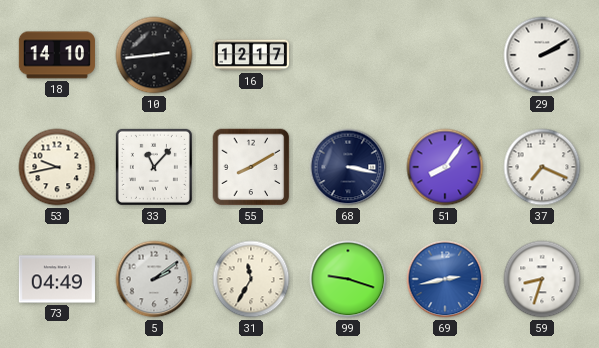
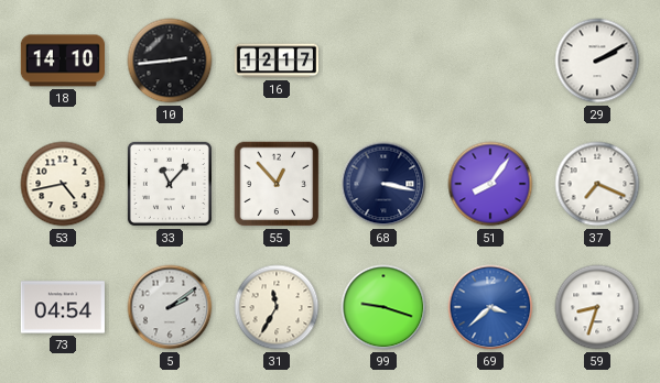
53: 9:43 -> 4:43 (63, 184)
55: 8:10 -> 12:53 (277, 184)
73: 04:49 -> 04:54 (63, 307)
69: 2:43 -> 3:38 (490, 307)
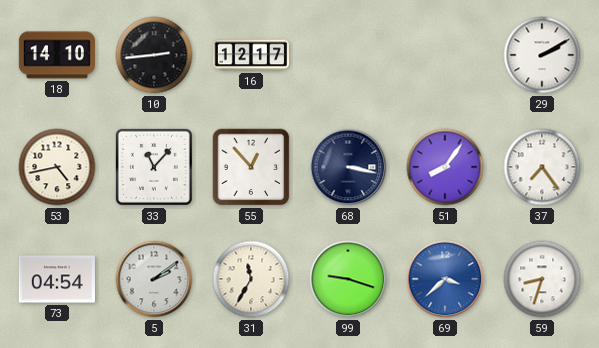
37: 7:19 -> 7:24 (542, 167)
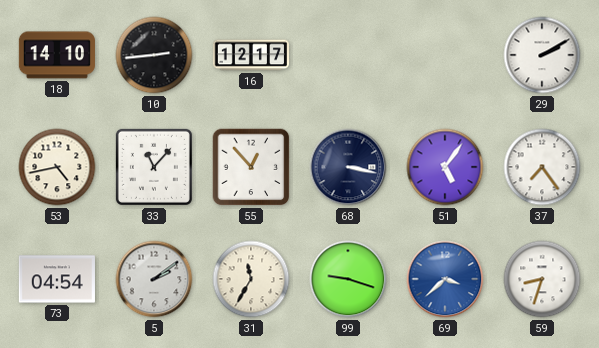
51: 8:06 -> 5:06 (445, 167)
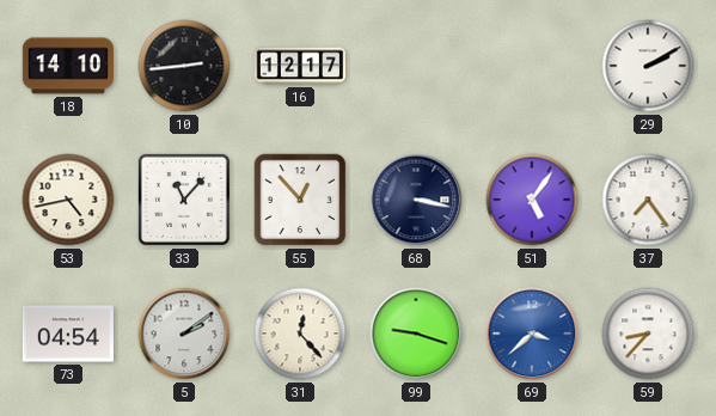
31: 11:35 -> 12:23 (300, 334)
59: 8:33 -> 8:37 (648, 334)
